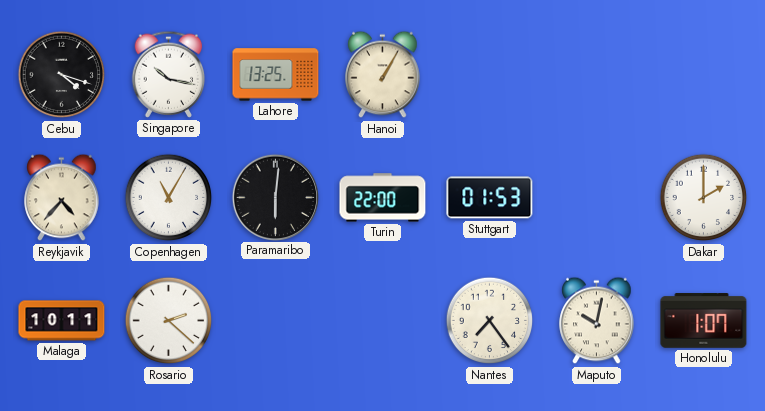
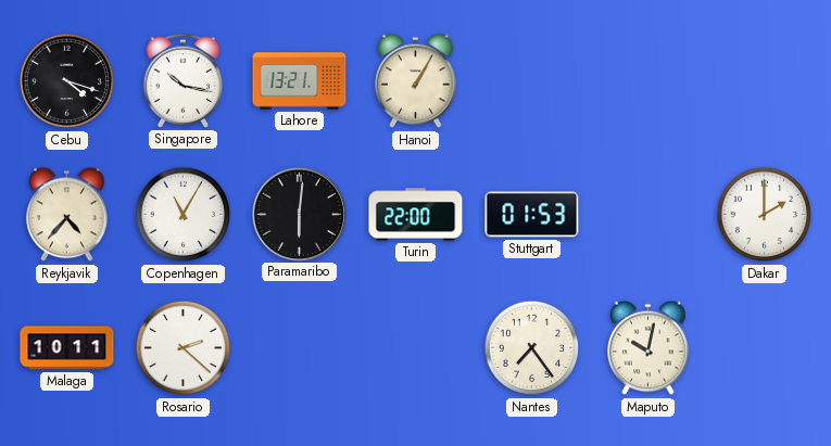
Lahore: 13:25 -> 13:21 (300, 81)
Honolulu: 1:07 -> none (704, 321)
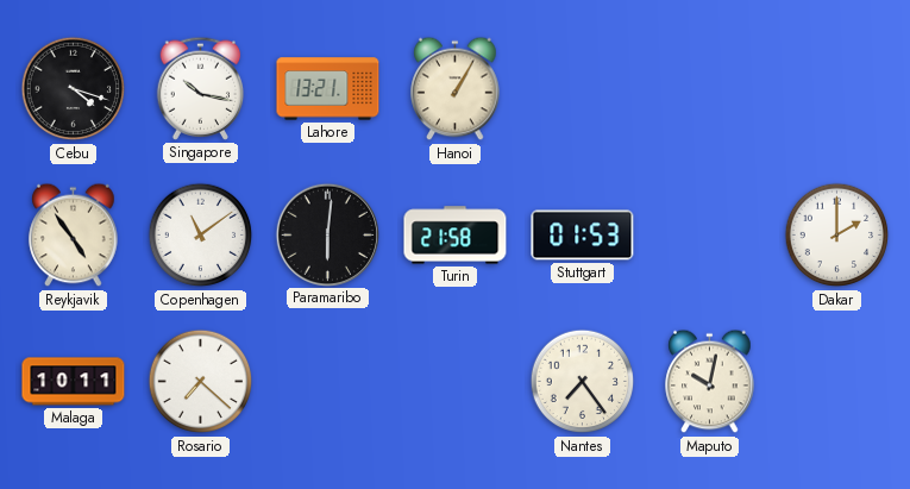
Reykjavik: 4:37 -> 4:54 (74, 236)
Copenhagen: 11:05 -> 11:09 (201, 236)
Turin: 22:00 -> 21:58 (456, 236)
Rosario: 2:22 -> 7:22 (201, 382)
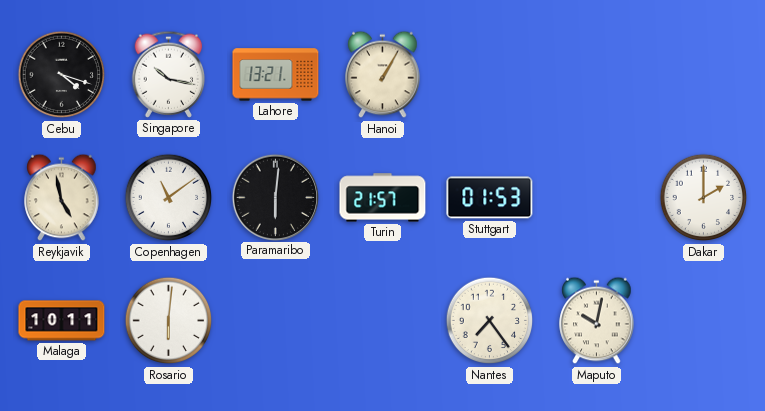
Reykjavik: 4:54 -> 4:58 (62, 198)
Turin: 21:58 -> 21:57 (383, 198)
Rosario: 7:22 -> 6:01 (169, 321)
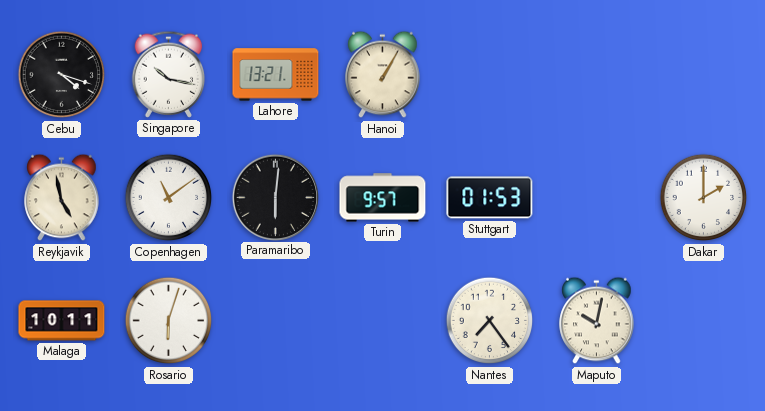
Turin: 21:57 -> 9:57 (383, 198)
Rosario: 6:01 -> 6:03 (169, 321)
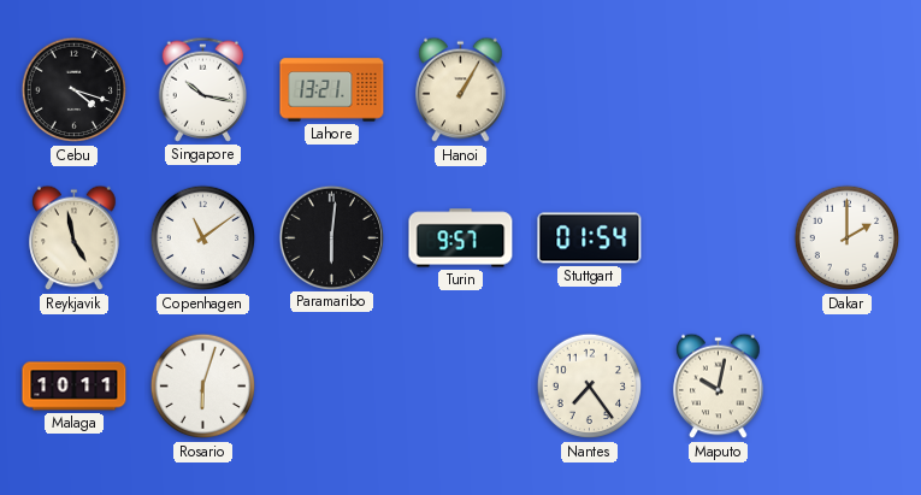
Stuttgart: 01:53 -> 01:54 (590, 238)
